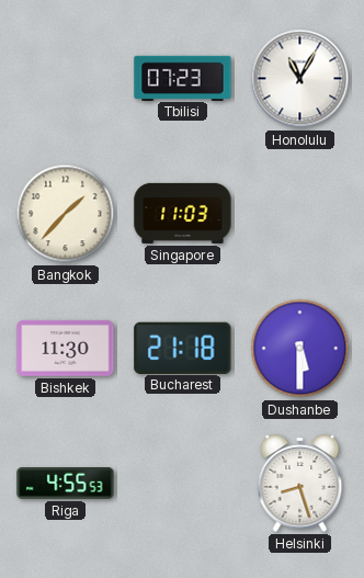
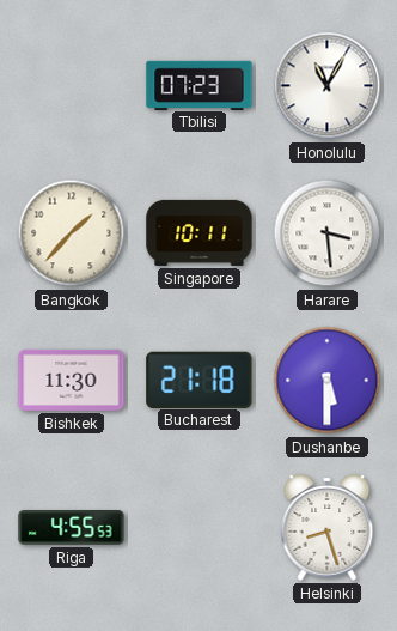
Singapore: 11:03 -> 10:11 (200, 232)
Harare: none -> 3:29 (328, 233)
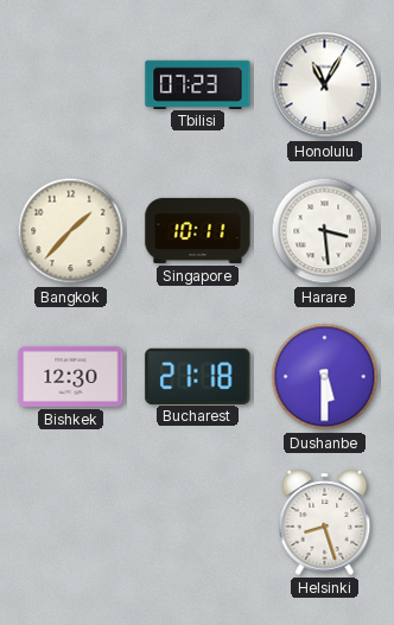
Bishkek: 11:30 -> 12:30 (71, 376)
Riga: 4:55 -> none (72, 528)
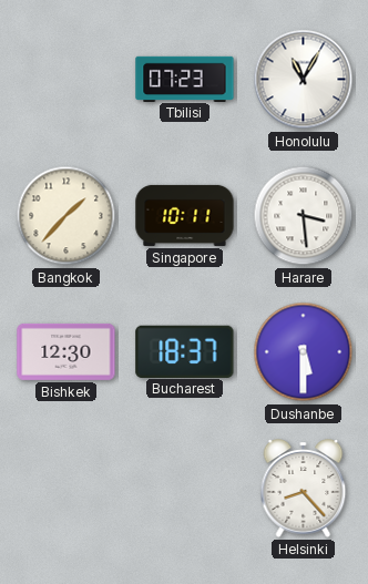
Bucharest: 21:18 -> 18:37 (185, 351)
Helsinki: 8:27 -> 8:23 (304, 489)
